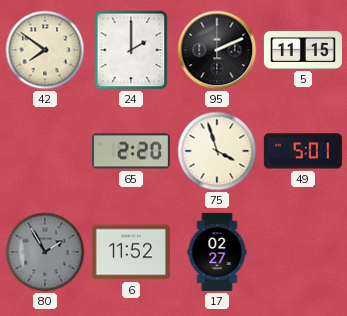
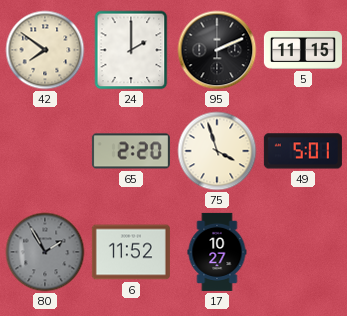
17: 02:27 -> 10:27 (217, 252)
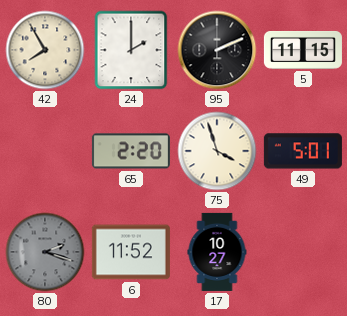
42: 7:51 -> 7:55 (45, 50)
80: 1:55 -> 2:18 (45, 252)
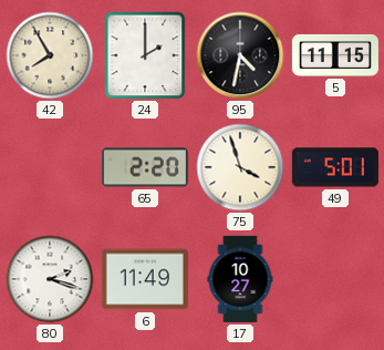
95: 2:11 -> 4:32 (240, 55)
80 dial: grey -> white (50, 279)
6: 11:52 -> 11:49 (145, 279)
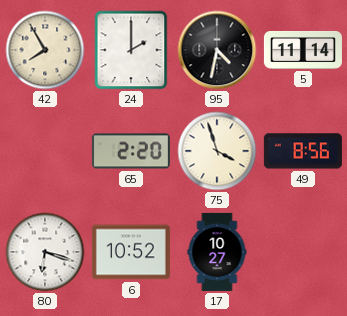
5: 11:15 -> 11:14 (303, 50)
49: 5:01 -> 8:56 (303, 151)
80: 2:18 -> 6:18 (45, 252)
6: 11:49 -> 10:52 (131, 252)
